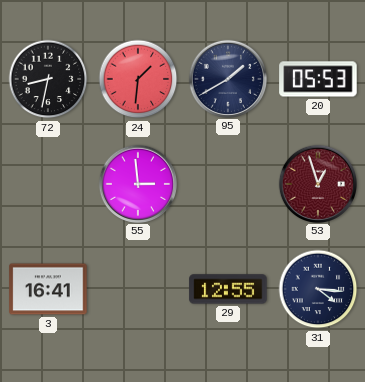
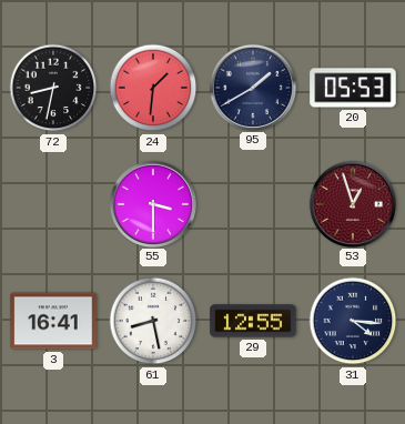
55: 2:59 -> 3:30 (152, 203)
61: none -> 8:28 (153, 321)
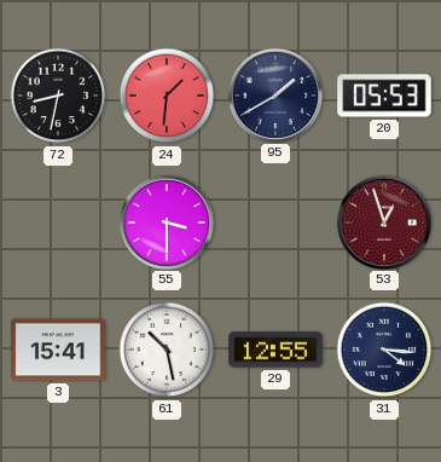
3: 16:41 -> 15:41 (58, 350)
61: 8:28 -> 10:28 (167, 350)
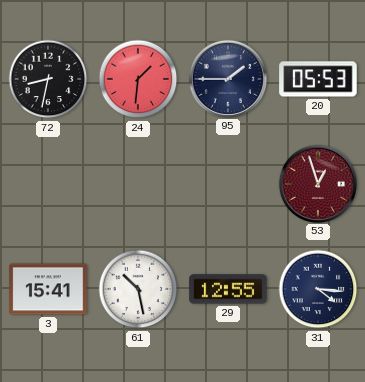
95: 1:40 -> 1:45 (227, 78)
55: 3:30 -> none (166, 221)
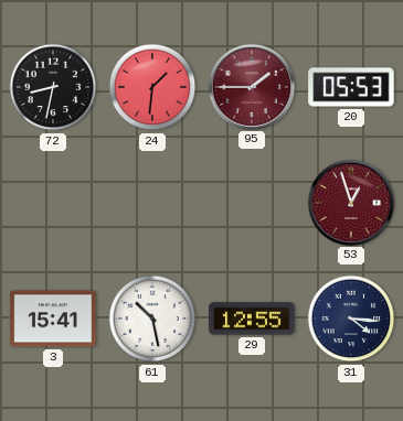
95 dial: navy -> burgundy (251, 86)
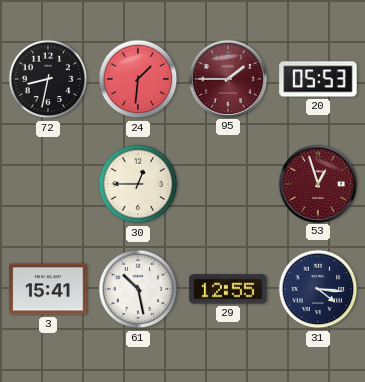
30: none -> 12:45 (138, 184)
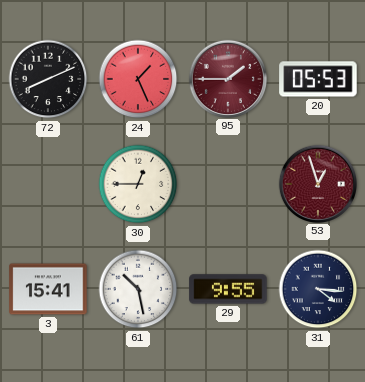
72: 8:32 -> 8:11 (48, 79)
24: 1:31 -> 1:26 (138, 79)
29: 12:55 -> 9:55 (228, 289)
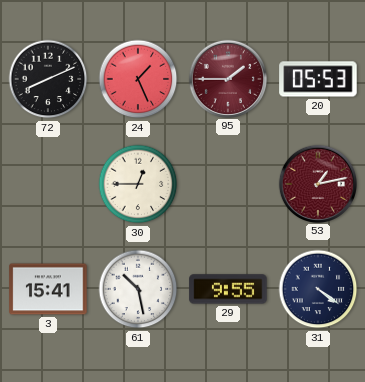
53: 12:57 -> 1:13 (317, 183)
31: 4:16 -> 4:21 (318, 289)
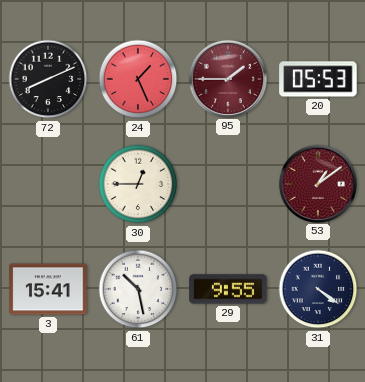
53: 1:13 -> 1:09 (317, 183)
